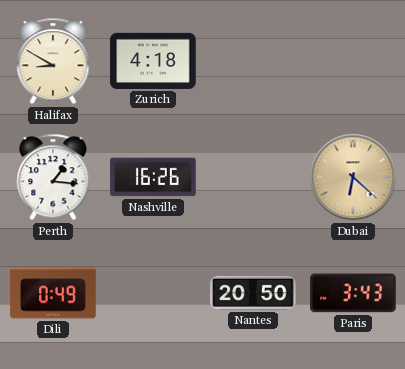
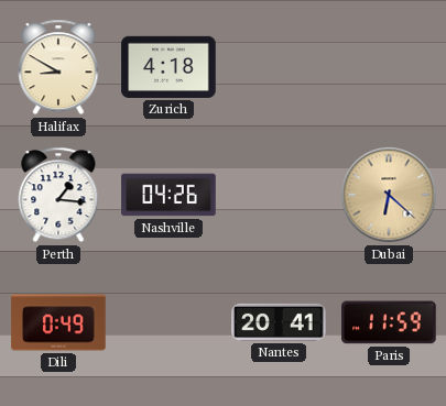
Nashville: 16:26 -> 04:26 (168, 195)
Nantes: 20:50 -> 20:41 (279, 322)
Paris: 3:43 -> 11:59 (389, 322)
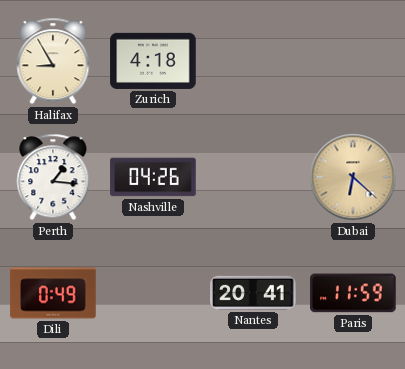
Halifax: 8:50 -> 8:55 (53, 61)
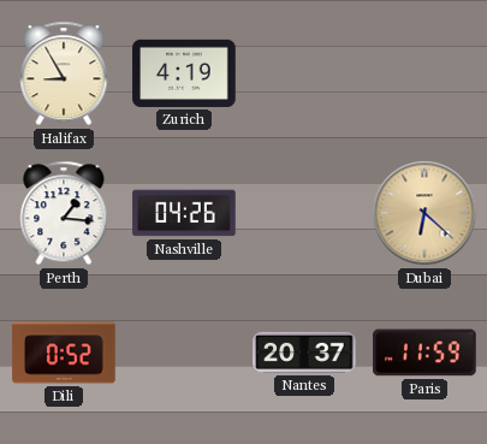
Zurich: 4:18 -> 4:19 (184, 73)
Dili: 0:49 -> 0:52 (64, 353)
Nantes: 20:41 -> 20:37 (304, 353)
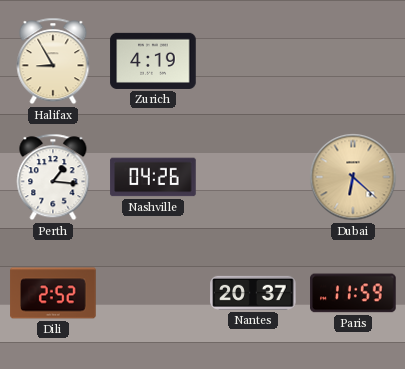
Dili: 0:52 -> 2:52 (53, 293)
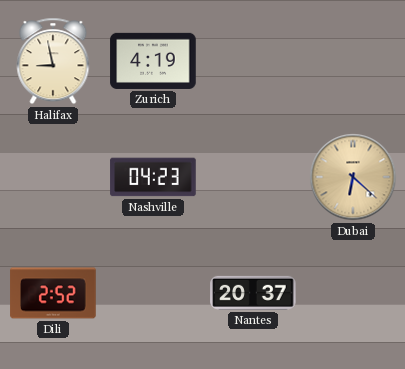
Halifax: 8:55 -> 8:58 (53, 61)
Perth: 1:16 -> none (53, 177)
Nashville: 04:26 -> 04:23 (153, 177)
Paris: 11:59 -> none (353, 293)
